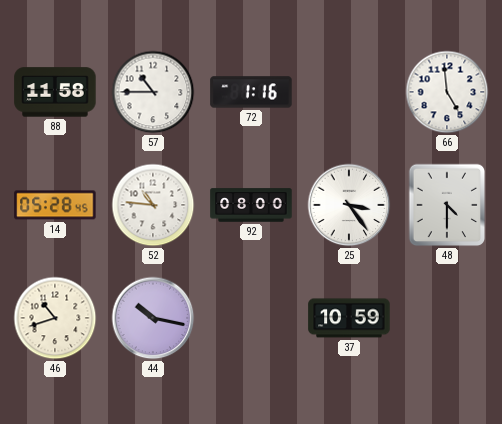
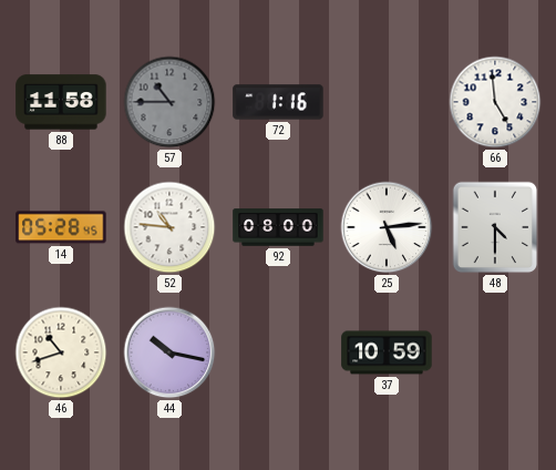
57 dial: white -> grey (169, 102)
25: 3:24 -> 5:14 (387, 227)
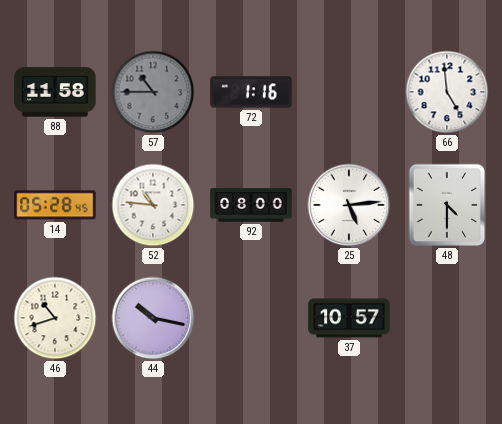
37: 10:59 -> 10:57 (349, 318)
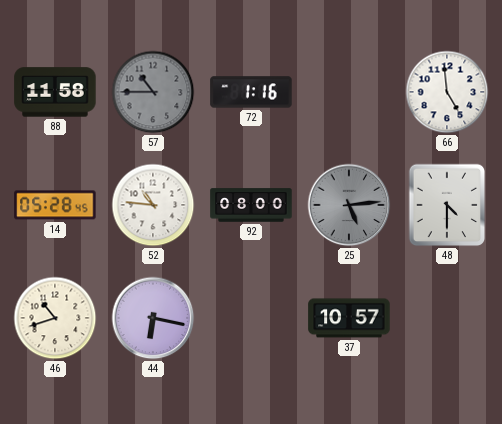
25 dial: white -> grey (349, 205)
44: 10:17 -> 6:17 (153, 318)
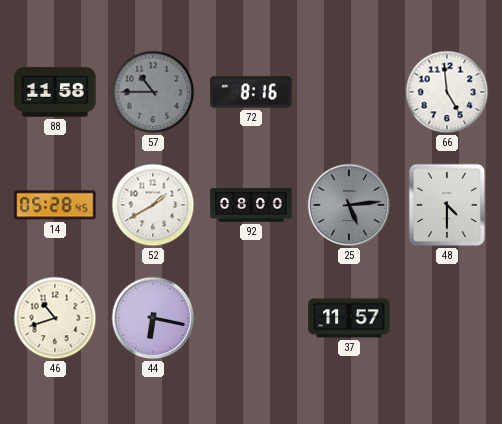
72: 1:16 -> 8:16 (251, 92)
52: 10:46 -> 1:40 (153, 205)
37: 10:57 -> 11:57 (349, 318)
